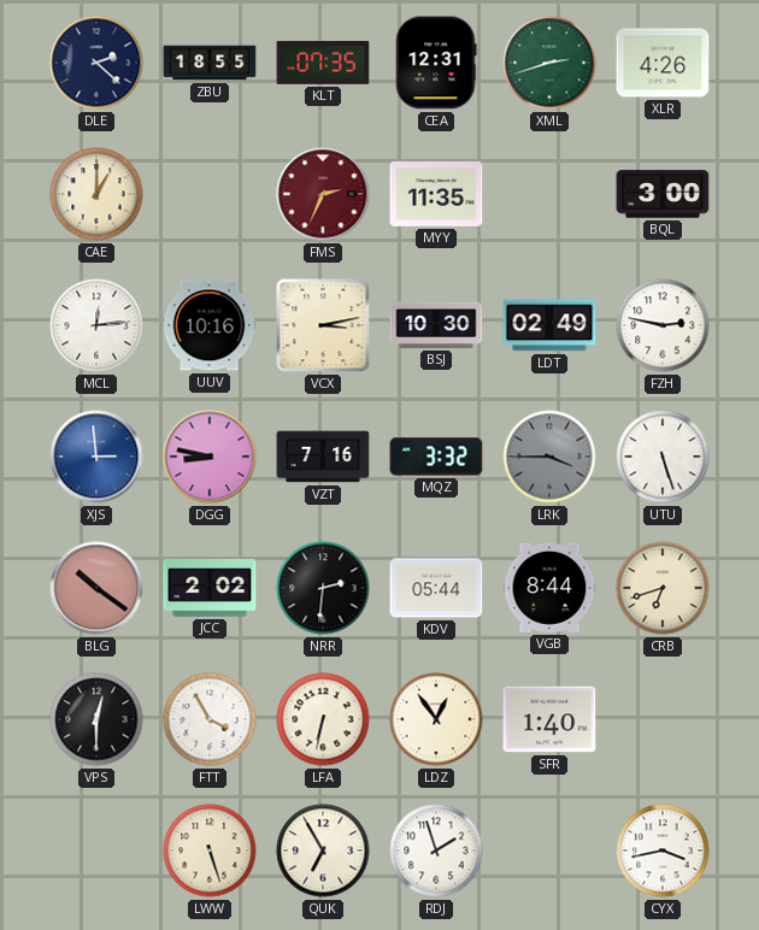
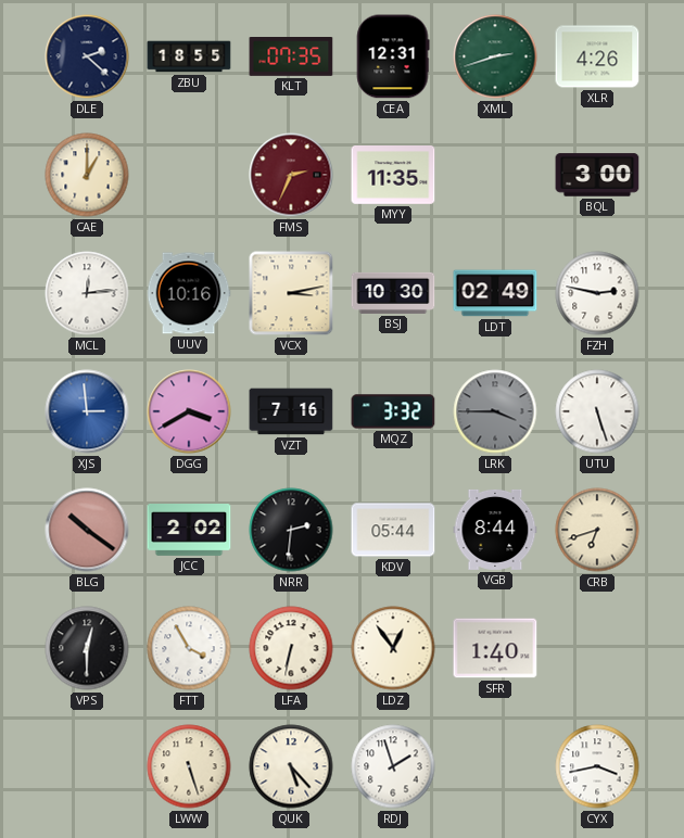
DGG: 8:47 -> 3:40 (189, 411)
QUK: 6:55 -> 5:23 (291, 766)
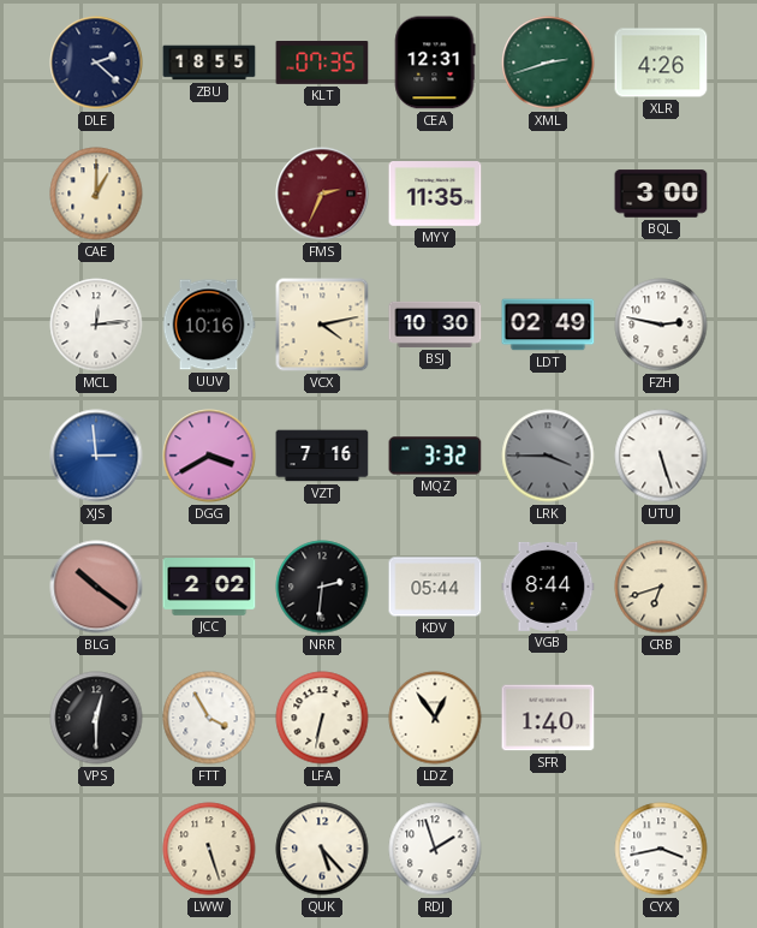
VCX: 3:13 -> 4:13 (322, 325)
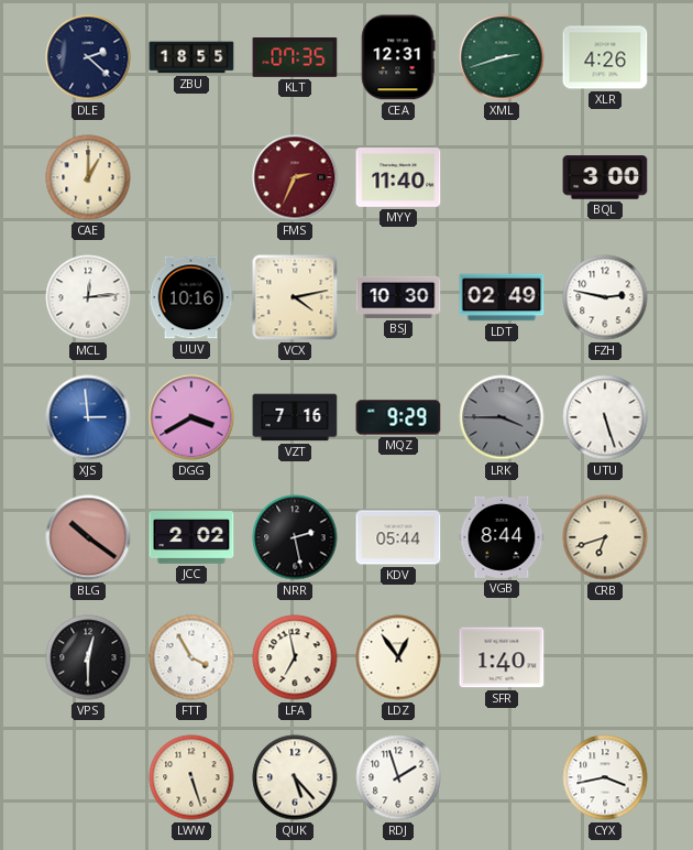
MYY: 11:35 -> 11:40 (398, 178)
MQZ: 3:32 -> 9:29 (398, 417)
NRR: 2:31 -> 2:28 (295, 537)
LFA: 6:32 -> 6:58 (295, 657)
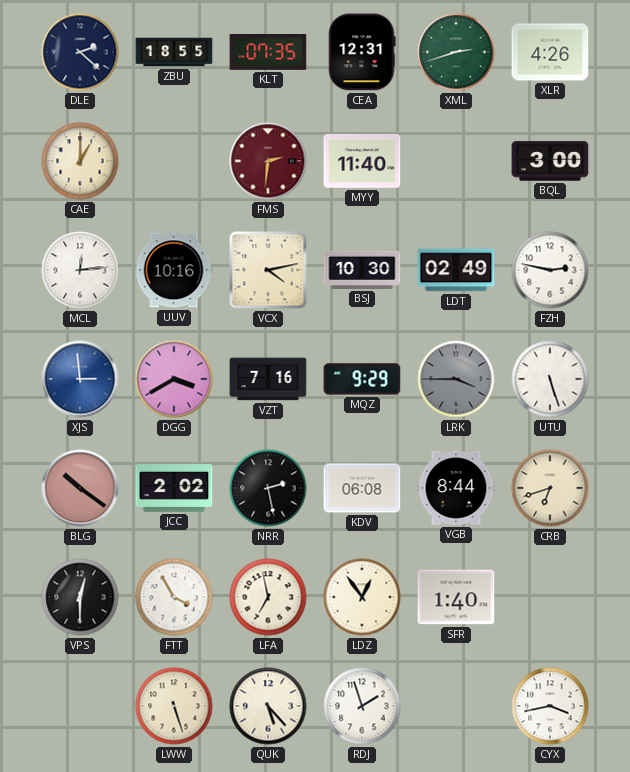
FMS: 2:34 -> 2:31 (268, 161)
KDV: 05:44 -> 06:08 (362, 488)
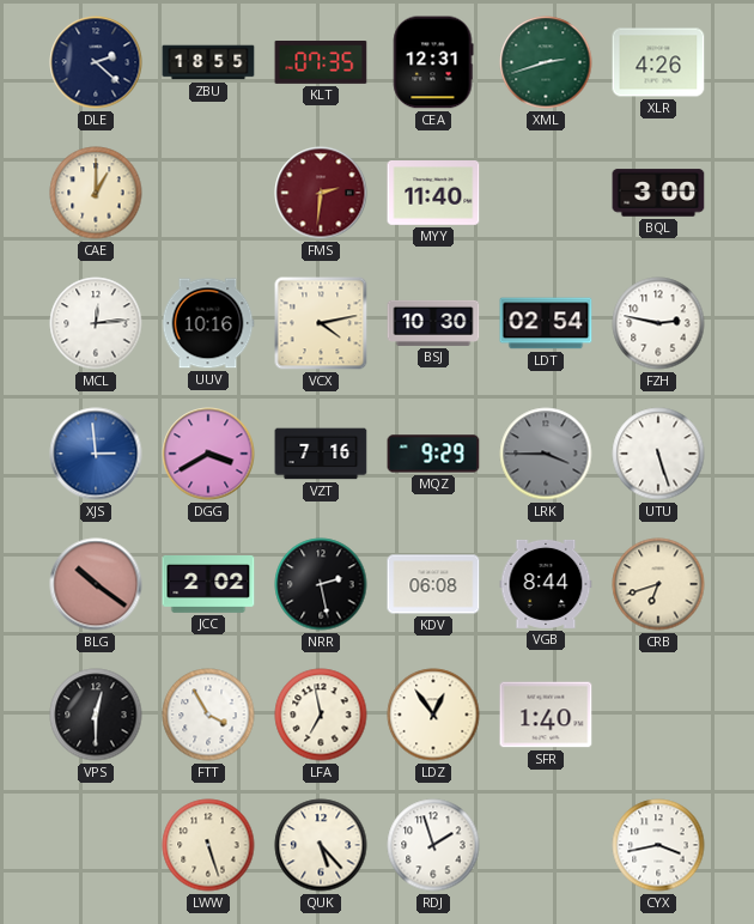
LDT: 02:49 -> 02:54 (546, 323)
